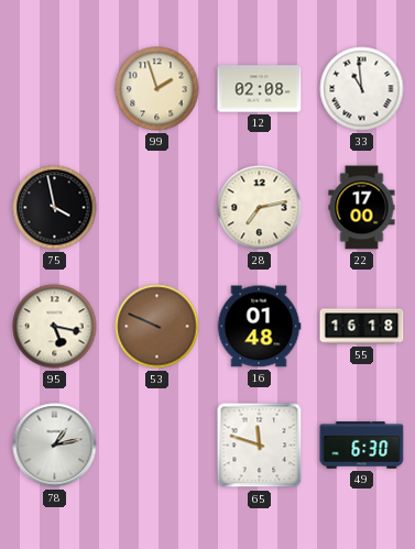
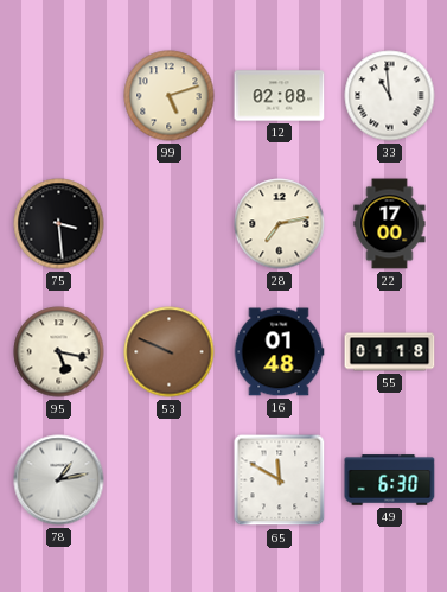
99: 1:57 -> 5:12 (170, 96)
75: 3:58 -> 3:29 (59, 224)
55: 16:18 -> 01:18 (390, 352)
65: 11:48 -> 11:50 (280, 480)
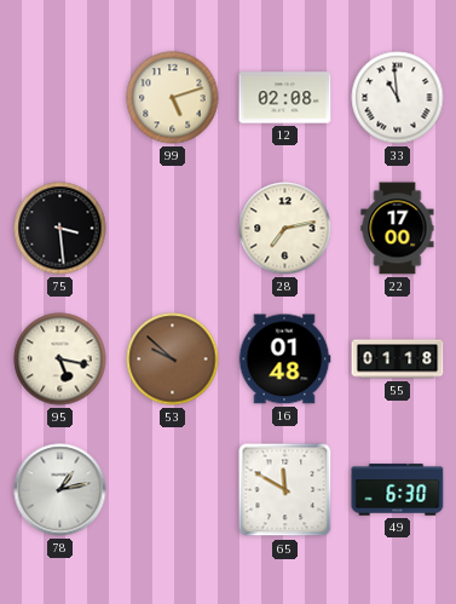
53: 9:49 -> 9:52 (173, 359)
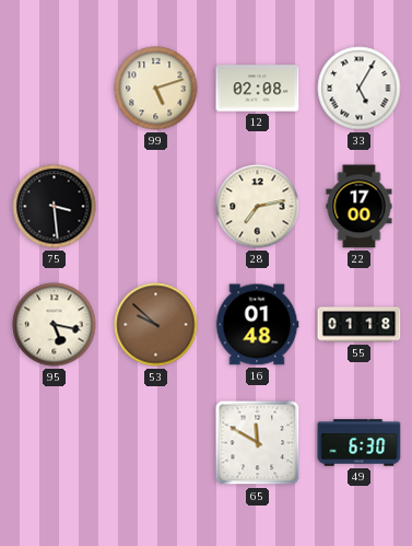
33: 10:59 -> 5:05 (360, 89)
78: 1:13 -> none (60, 490)
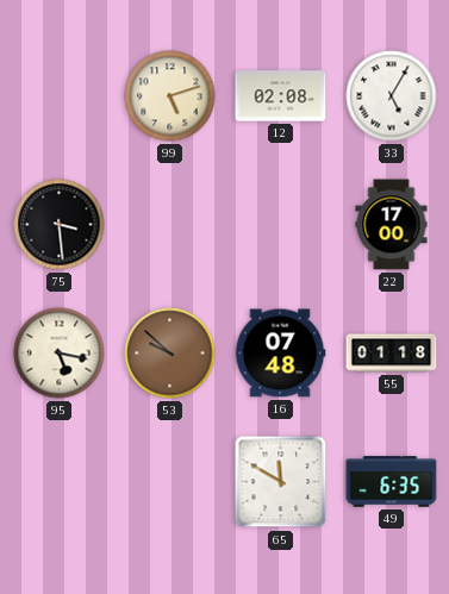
28: 7:13 -> none (258, 207)
16: 01:48 -> 07:48 (280, 354)
49: 6:30 -> 6:35 (392, 482)
